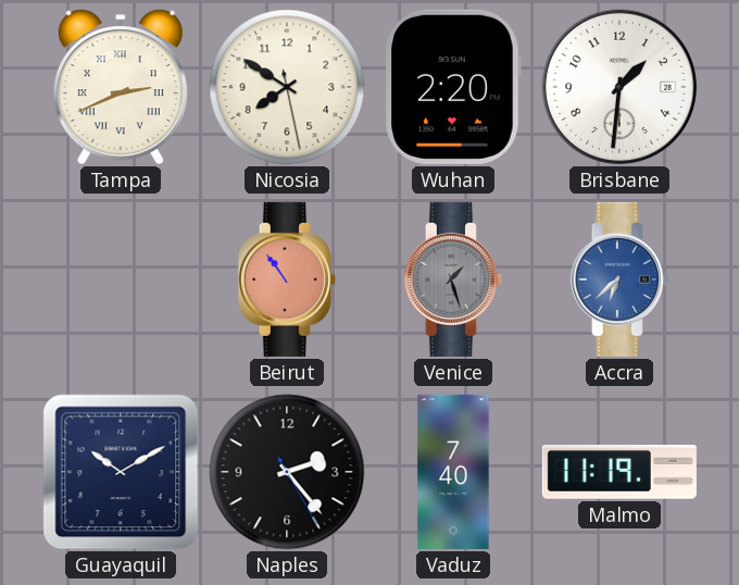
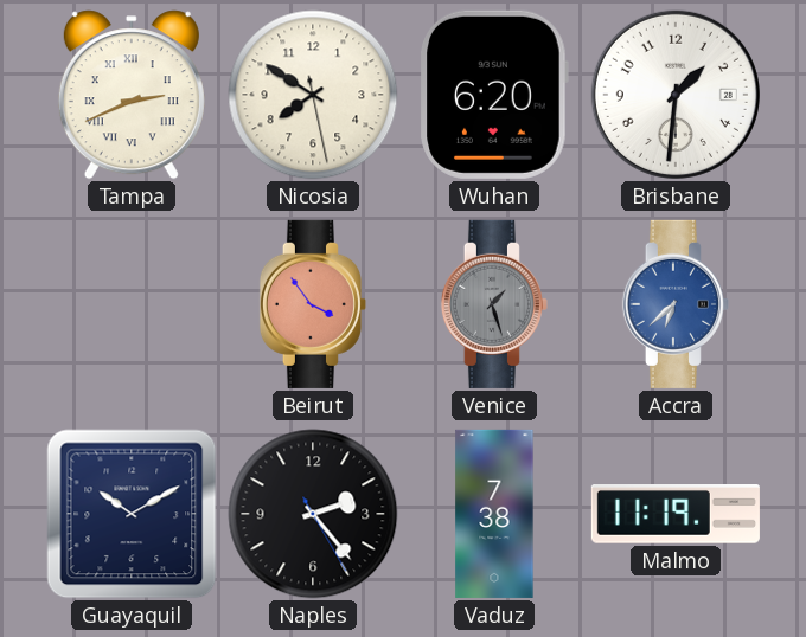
Wuhan: 2:20 -> 6:20 (494, 95)
Beirut: 10:54 -> 3:54 (313, 304)
Vaduz: 7:40 -> 7:38 (494, 514)
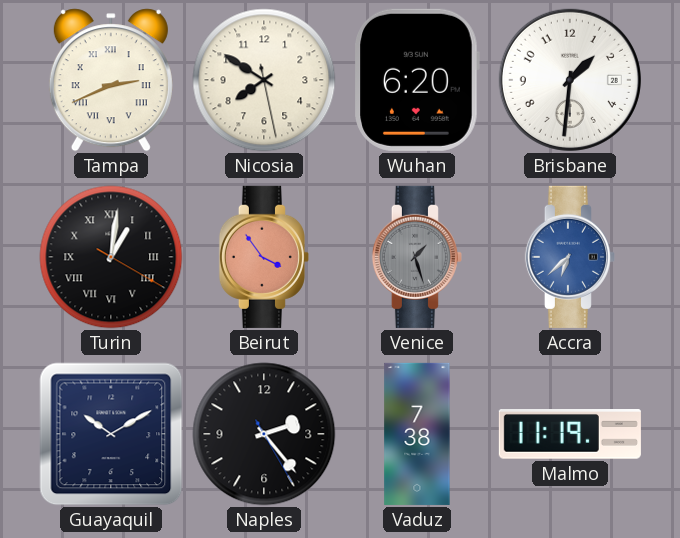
Turin: none -> 1:01 (111, 257)
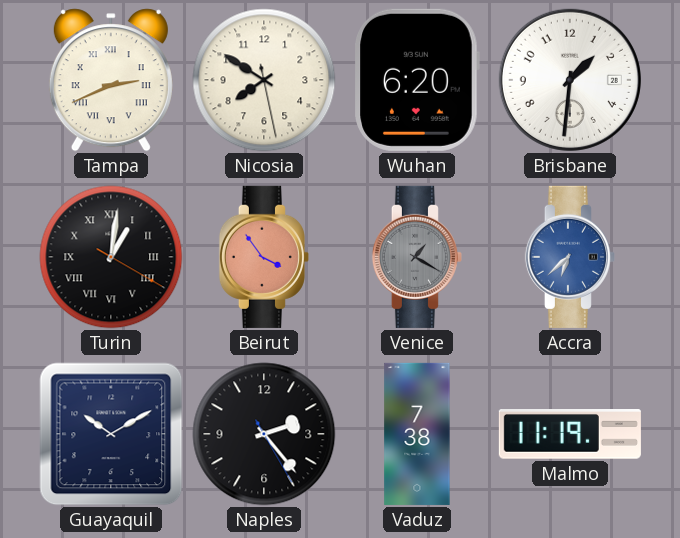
Venice: 1:27 -> 1:20 (417, 257)
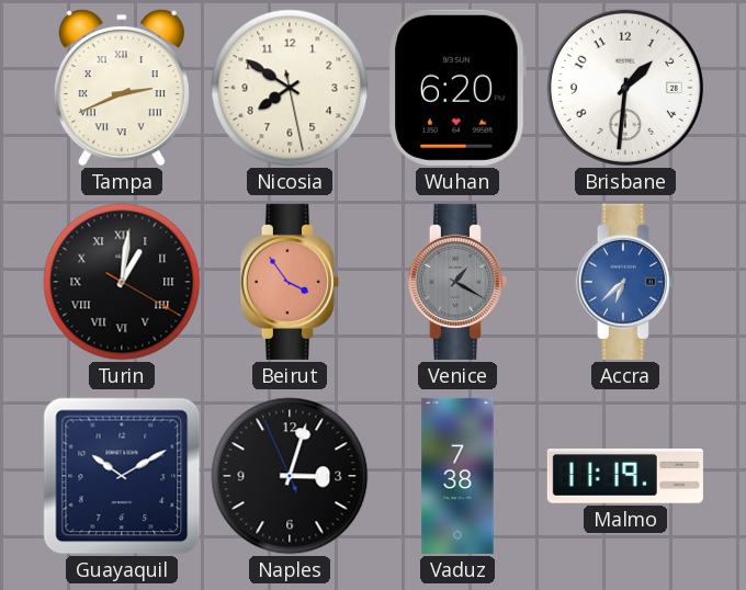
Naples: 2:23 -> 3:02 (290, 476)
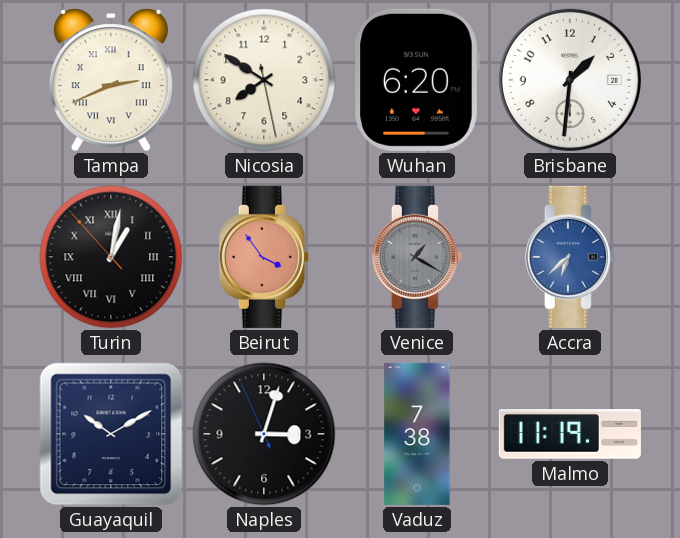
Turin: 1:01:20 -> 1:01:53 (111, 257)
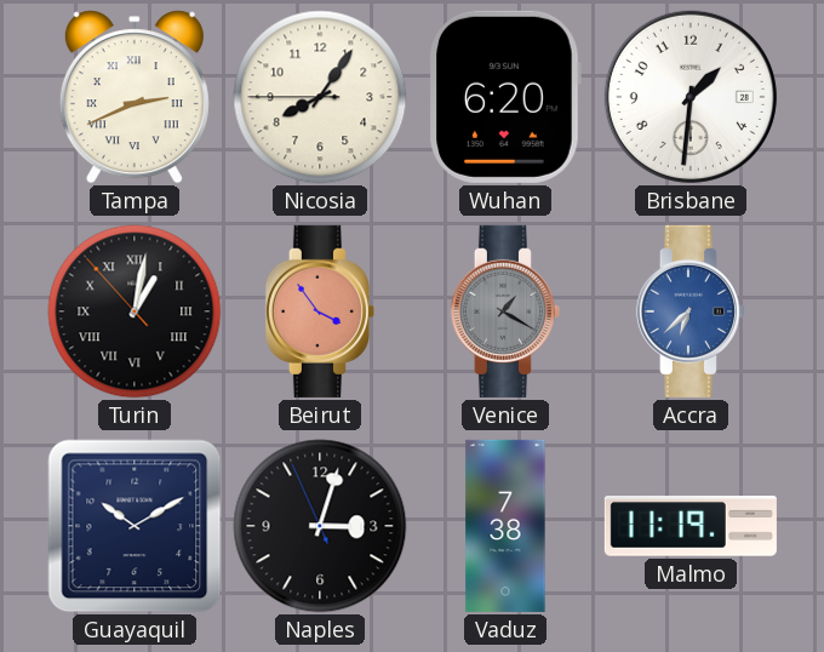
Nicosia: 7:50 -> 8:05 (320, 97)
